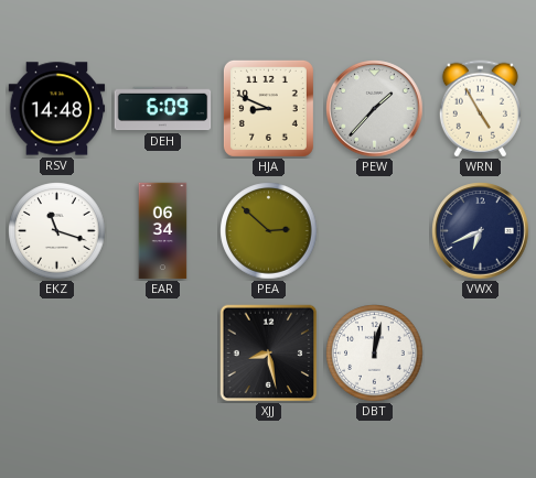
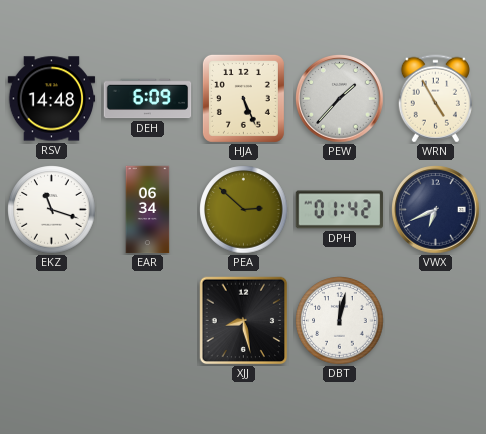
HJA: 8:49 -> 5:26 (243, 98)
DPH: none -> 01:42 (340, 210)
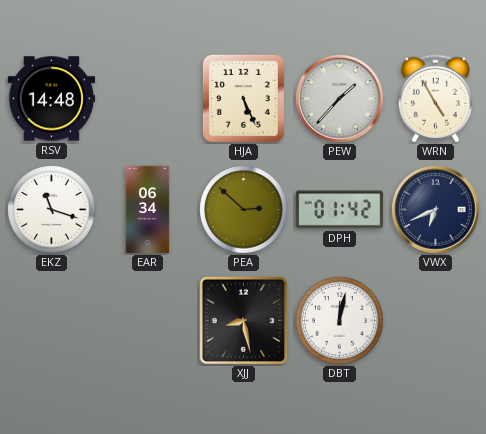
DEH: 6:09 -> none (148, 99)
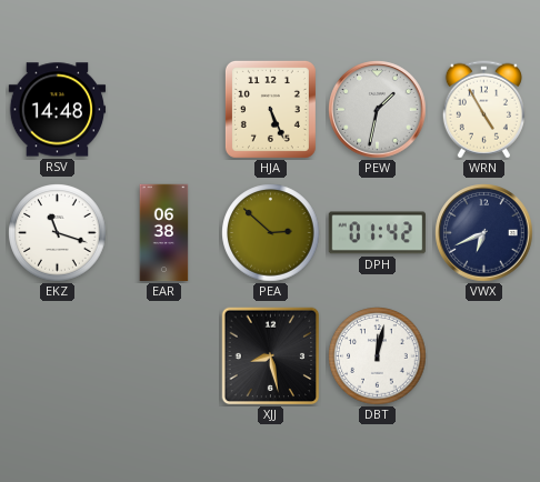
PEW: 1:37 -> 1:32 (378, 110)
EAR: 06:34 -> 06:38 (164, 233)
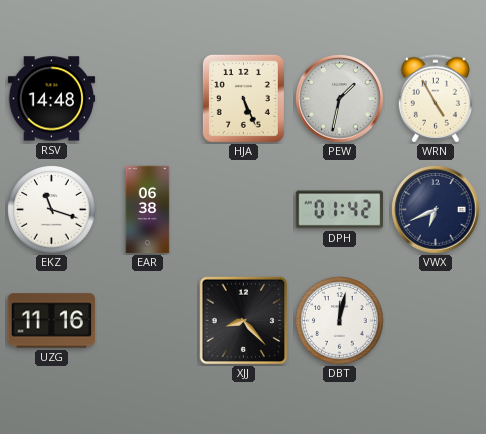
PEA: 2:52 -> none (271, 233)
UZG: none -> 11:16 (52, 321)
XJJ: 8:28 -> 8:23 (244, 321)
